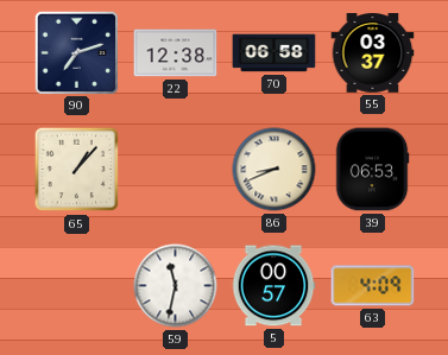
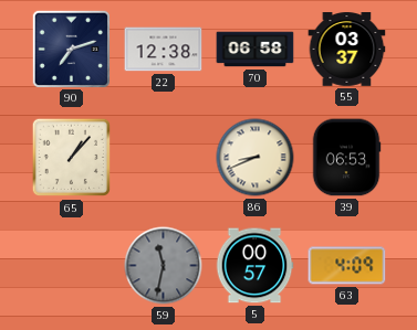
59 dial: white -> grey (164, 266)
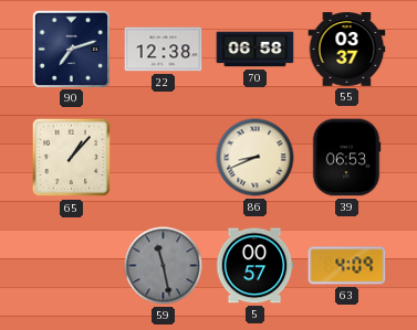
59: 11:32 -> 11:28 (164, 266)
